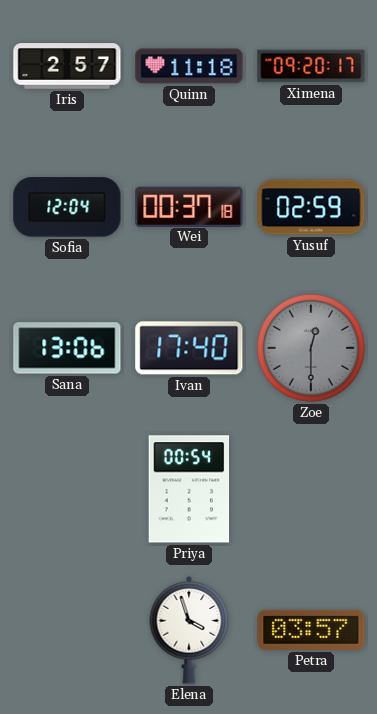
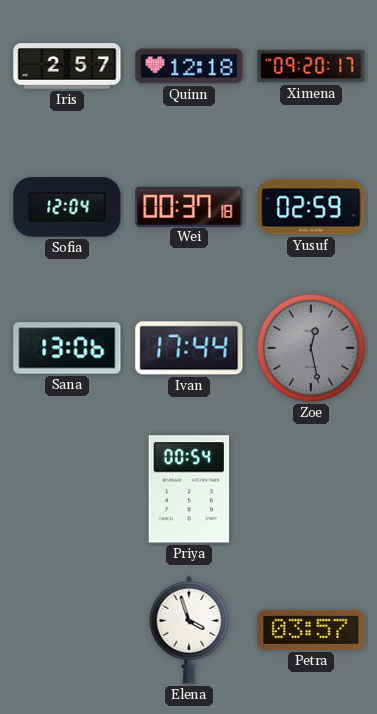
Quinn: 11:18 -> 12:18 (189, 66)
Ivan: 17:40 -> 17:44 (189, 348)
Zoe: 12:30 -> 12:28 (311, 348)
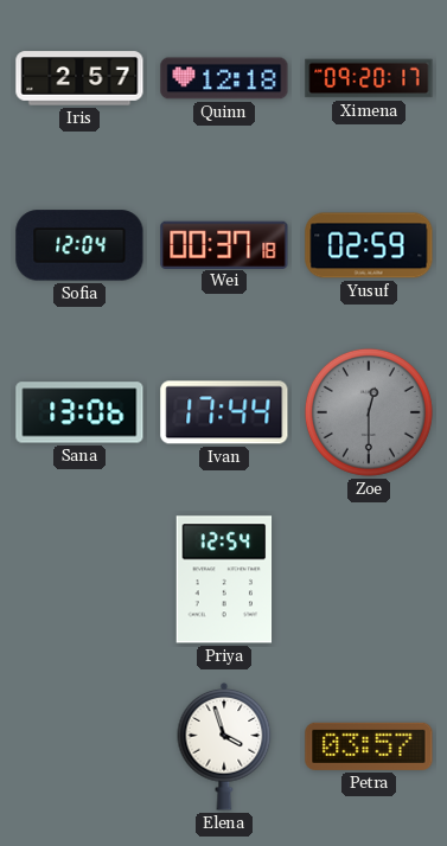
Zoe: 12:28 -> 12:30 (369, 412)
Priya: 00:54 -> 12:54 (224, 579)
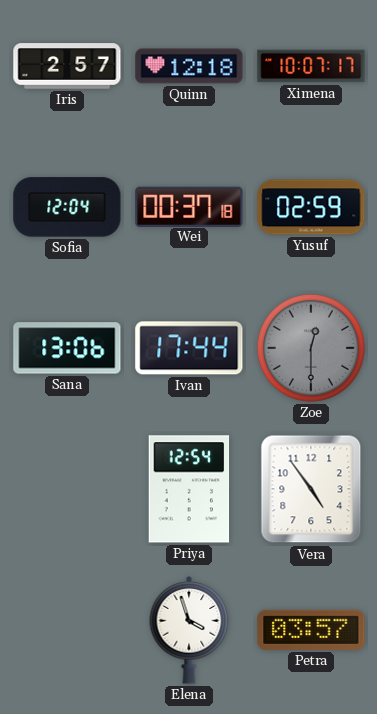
Ximena: 09:20 -> 10:07 (311, 66)
Vera: none -> 4:54 (311, 489)
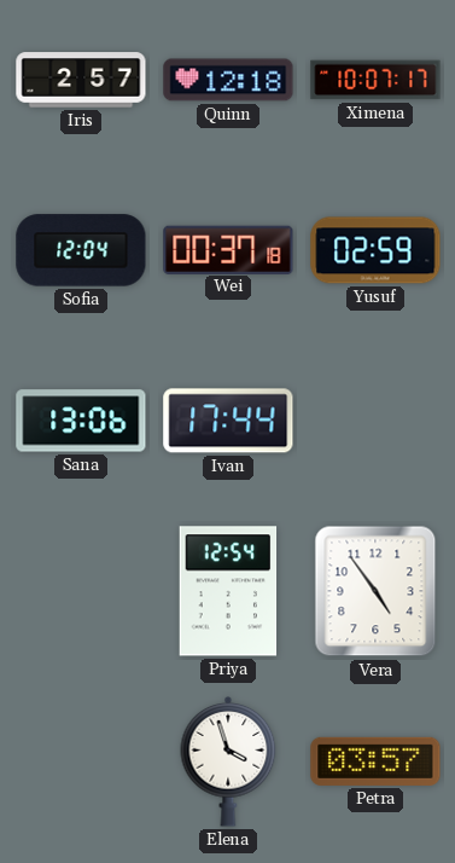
Zoe: 12:30 -> none (311, 348)
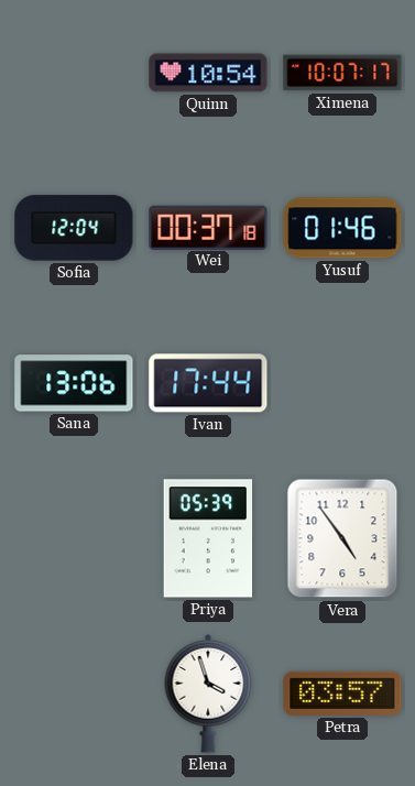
Iris: 2:57 -> none (81, 80)
Quinn: 12:18 -> 10:54 (208, 73)
Yusuf: 02:59 -> 01:46 (342, 228)
Priya: 12:54 -> 05:39 (208, 538)
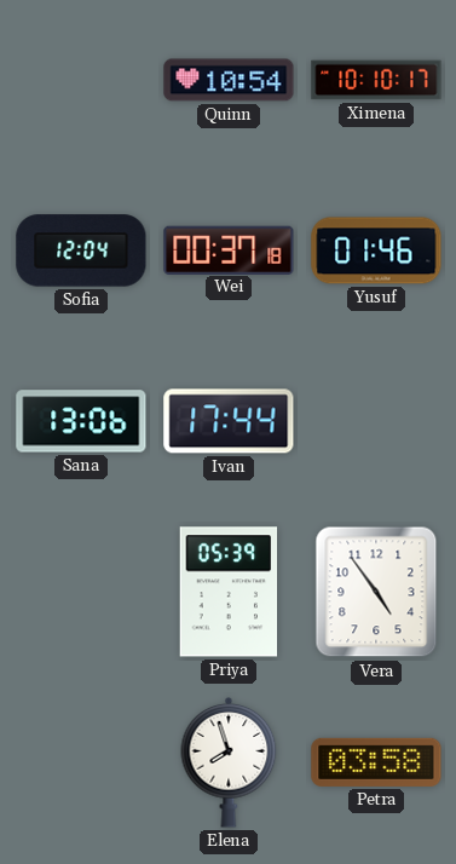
Ximena: 10:07 -> 10:10 (376, 80)
Elena: 3:57 -> 7:57 (229, 764)
Petra: 03:57 -> 03:58 (376, 762)
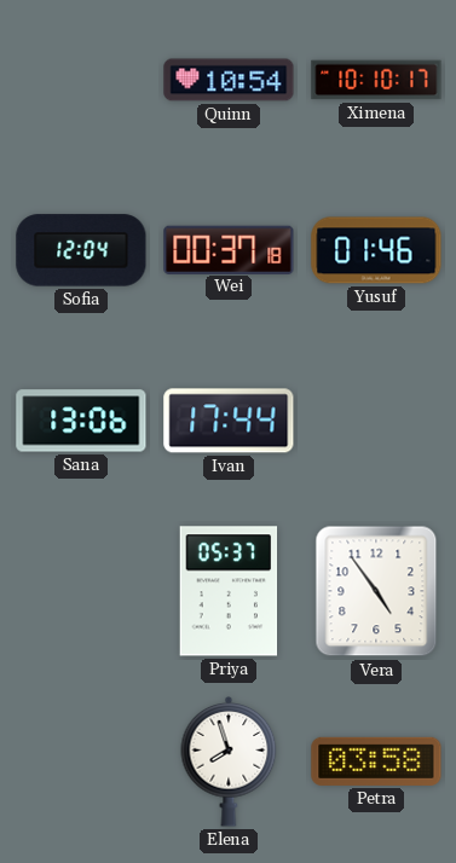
Priya: 05:39 -> 05:37 (229, 591)
